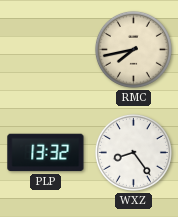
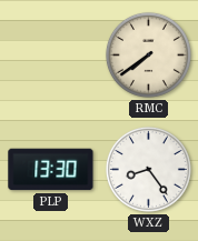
RMC: 7:43 -> 7:39 (148, 54)
PLP: 13:32 -> 13:30 (51, 170)
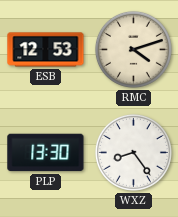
ESB: none -> 12:53 (46, 50)
RMC: 7:39 -> 4:12 (133, 49)
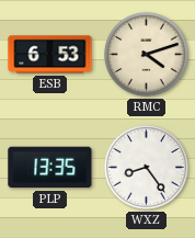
ESB: 12:53 -> 6:53 (50, 55)
PLP: 13:30 -> 13:35 (50, 168)
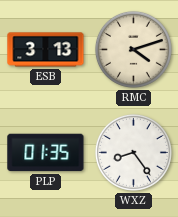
ESB: 6:53 -> 3:13 (46, 50)
PLP: 13:35 -> 01:35 (46, 153)
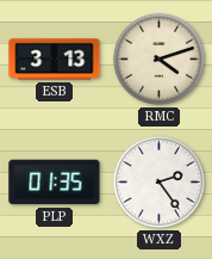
WXZ: 8:24 -> 2:24 (158, 181)
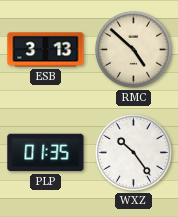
RMC: 4:12 -> 4:52 (133, 49)
WXZ: 2:24 -> 10:24 (133, 152)
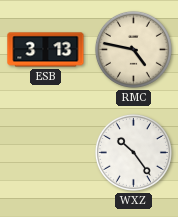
RMC: 4:52 -> 4:47 (133, 49)
PLP: 01:35 -> none (46, 153)
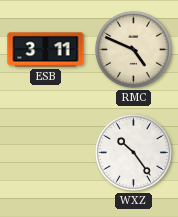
ESB: 3:13 -> 3:11 (46, 50)
RMC: 4:47 -> 4:49 (133, 49)
